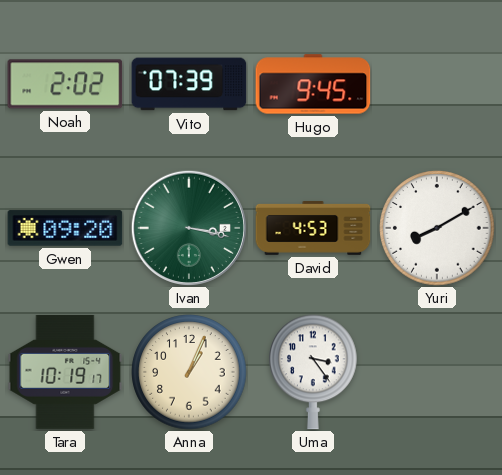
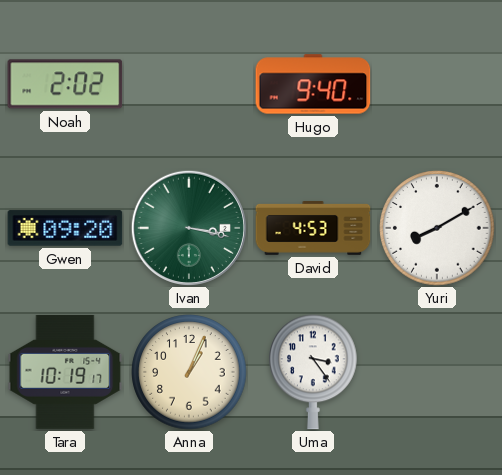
Vito: 07:39 -> none (189, 84)
Hugo: 9:45 -> 9:40 (313, 84)
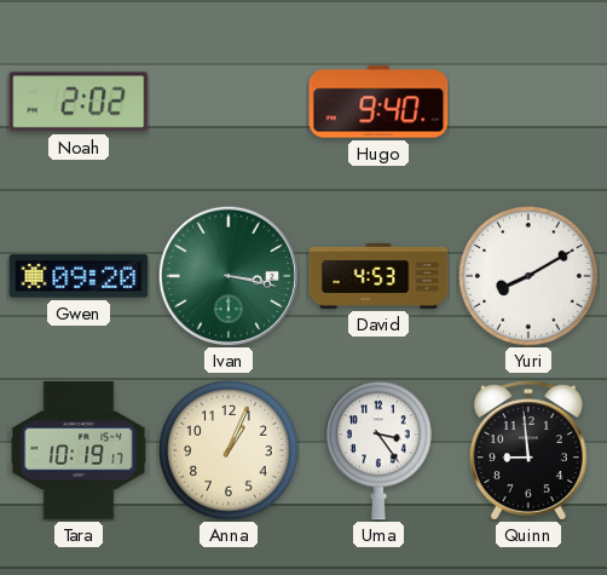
Quinn: none -> 8:59 (528, 450)
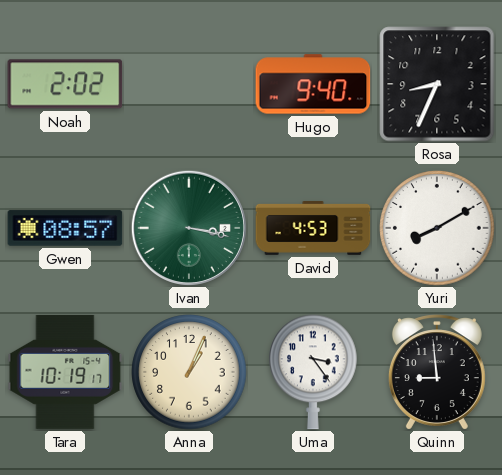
Rosa: none -> 8:34 (437, 84)
Gwen: 09:20 -> 08:57 (65, 228)
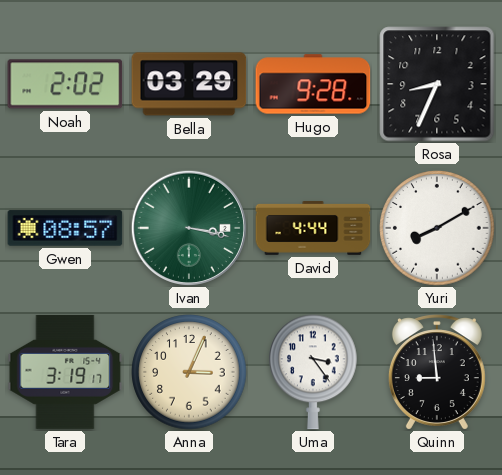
Bella: none -> 03:29 (189, 84)
Hugo: 9:40 -> 9:28 (313, 84)
David: 4:53 -> 4:44 (313, 228)
Tara: 10:19 -> 3:19 (65, 372)
Anna: 1:04 -> 3:04 (189, 372)
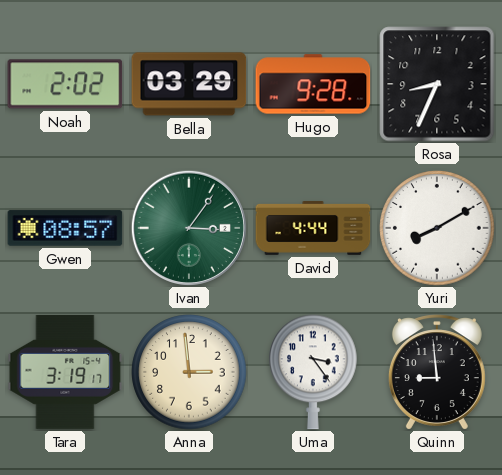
Ivan: 3:17 -> 3:06 (188, 227)
Anna: 3:04 -> 2:59 (189, 372)
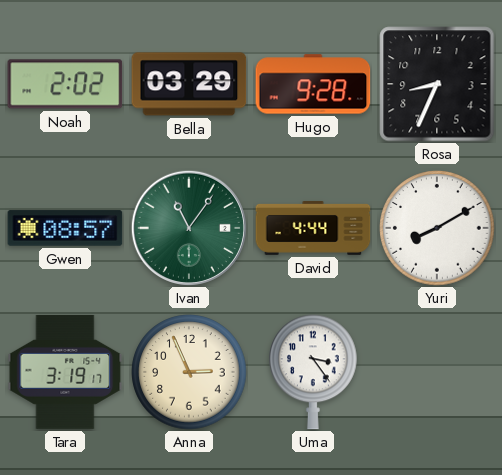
Ivan: 3:06 -> 11:06 (188, 227)
Anna: 2:59 -> 2:56 (189, 372)
Quinn: 8:59 -> none (437, 372)
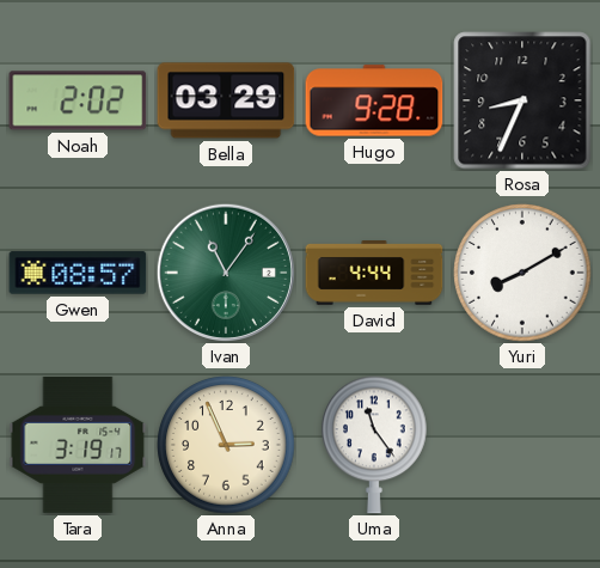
Uma: 3:24 -> 11:24 (375, 445)
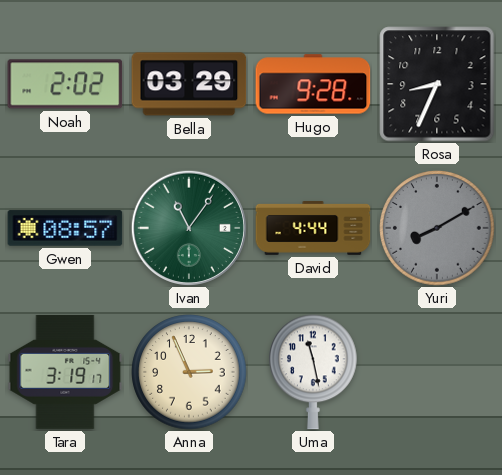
Yuri dial: white -> grey (437, 228)
Uma: 11:24 -> 11:28 (314, 372)
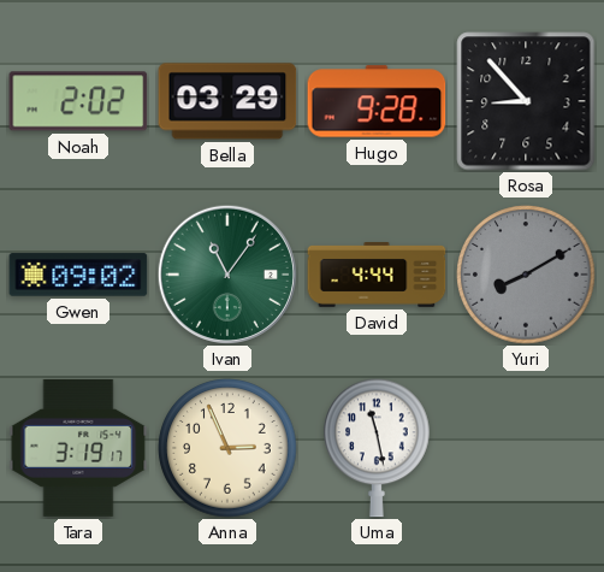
Rosa: 8:34 -> 8:53 (526, 101)
Gwen: 08:57 -> 09:02 (78, 275)
